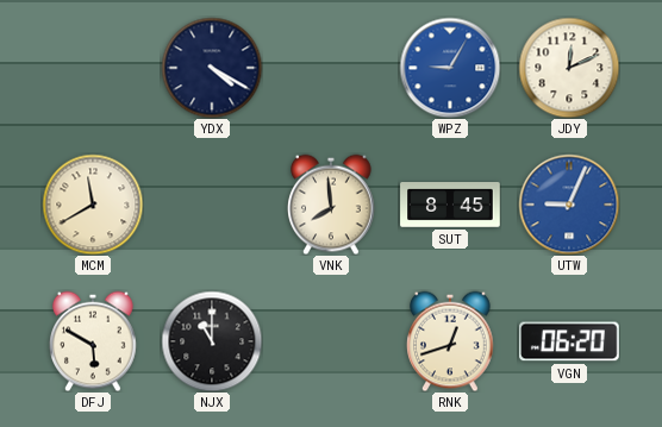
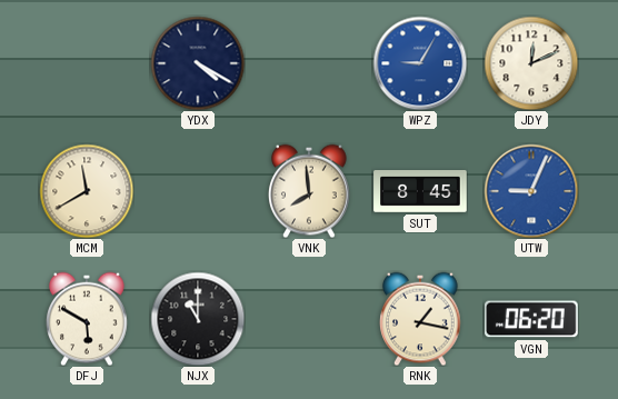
RNK: 12:42 -> 1:17 (420, 319)
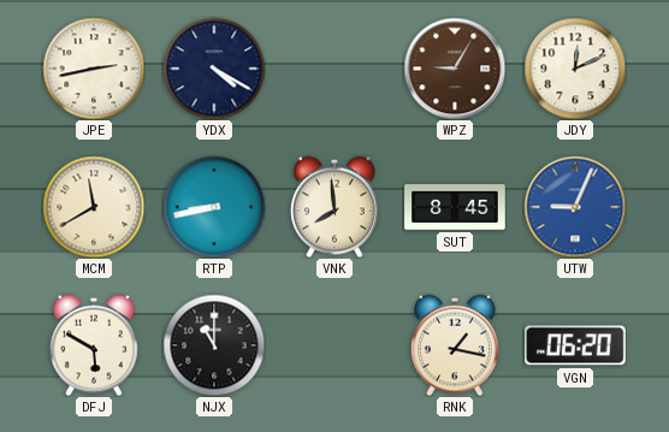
JPE: none -> 2:43 (94, 69)
WPZ dial: blue -> brown (455, 69)
RTP: none -> 8:43 (214, 207)
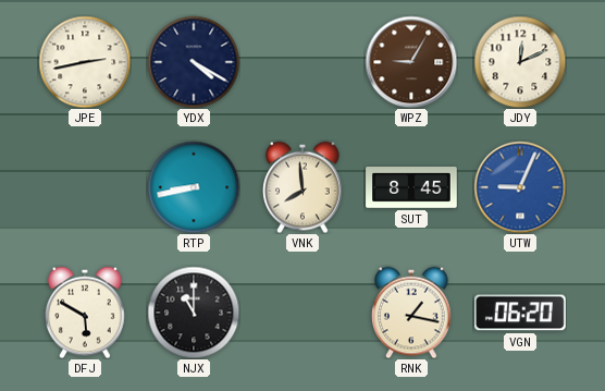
MCM: 11:40 -> none (94, 207)
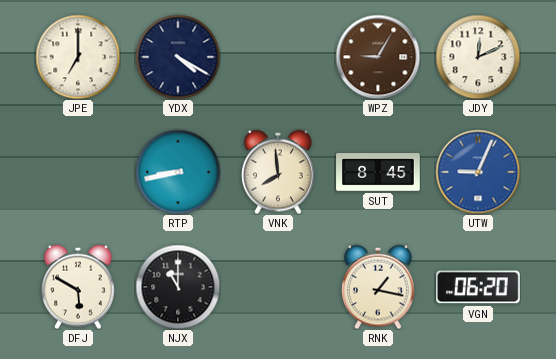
JPE: 2:43 -> 7:00 (78, 57)
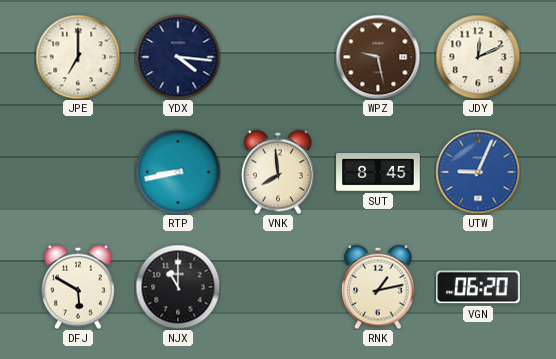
YDX: 4:20 -> 4:16 (178, 57)
WPZ: 9:05 -> 9:28 (378, 57)
RNK: 1:17 -> 1:13 (378, 287)
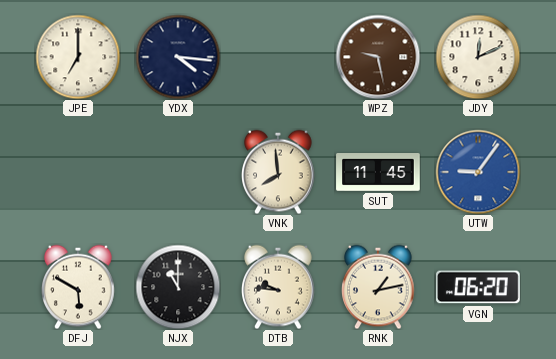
RTP: 8:43 -> none (178, 172)
SUT: 8:45 -> 11:45 (378, 173)
UTW: 9:04 -> 9:06 (478, 172)
DTB: none -> 9:46 (278, 287)
